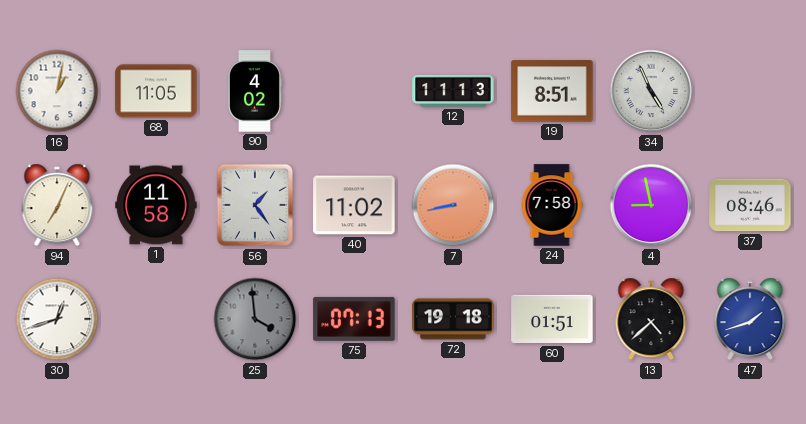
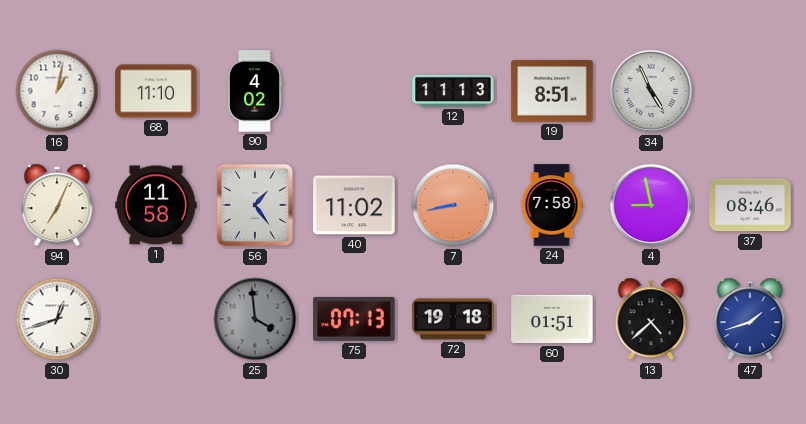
68: 11:05 -> 11:10 (156, 91)
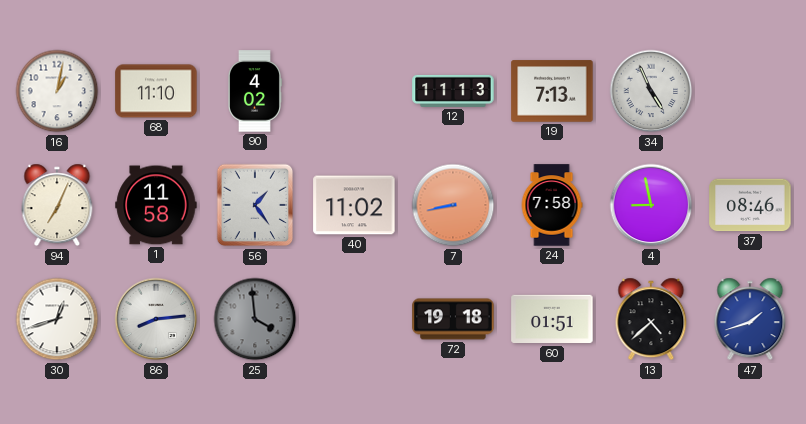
19: 8:51 -> 7:13 (552, 91)
86: none -> 8:14 (156, 319)
75: 07:13 -> none (354, 319)
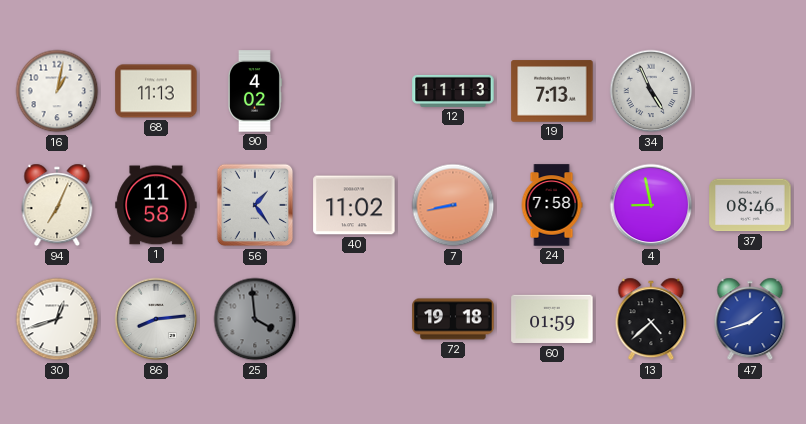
68: 11:10 -> 11:13 (156, 91)
60: 01:51 -> 01:59 (552, 319)
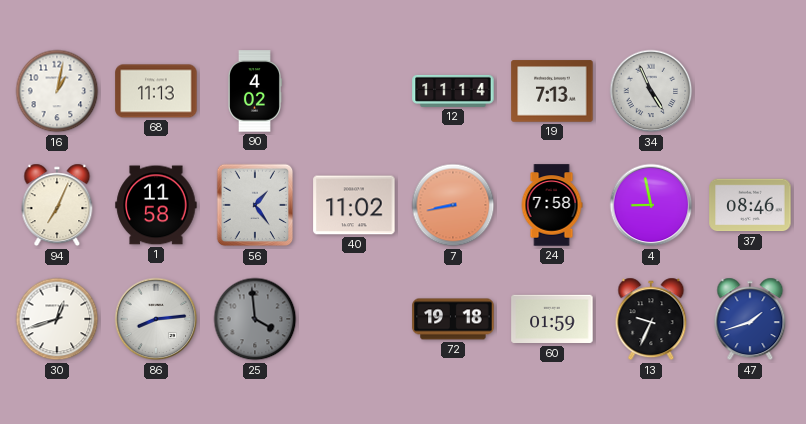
12: 11:13 -> 11:14 (453, 91)
13: 4:38 -> 9:34 (651, 319)
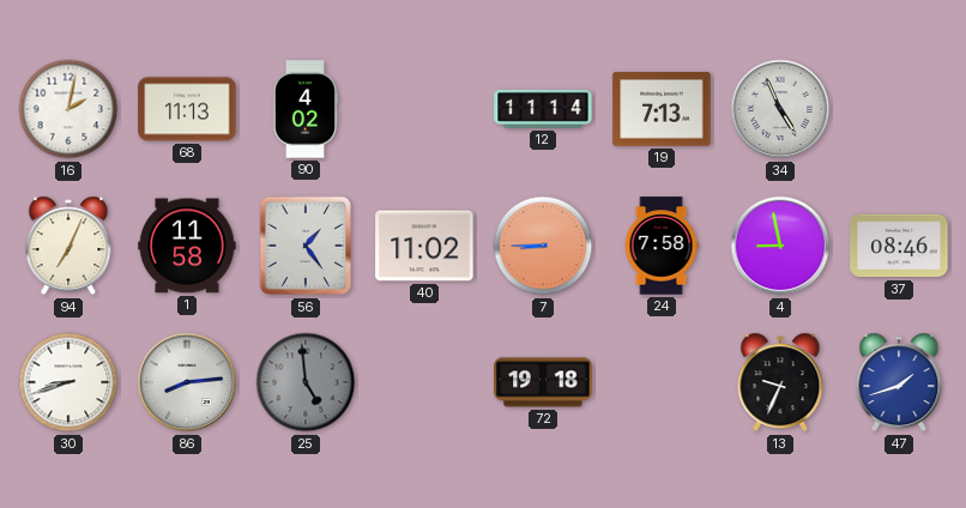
16: 1:02 -> 2:02 (68, 109)
7: 8:43 -> 8:45 (543, 246)
30: 12:42 -> 8:42 (68, 382)
25: 3:59 -> 4:59 (306, 382)
60: 01:59 -> none (552, 319)
